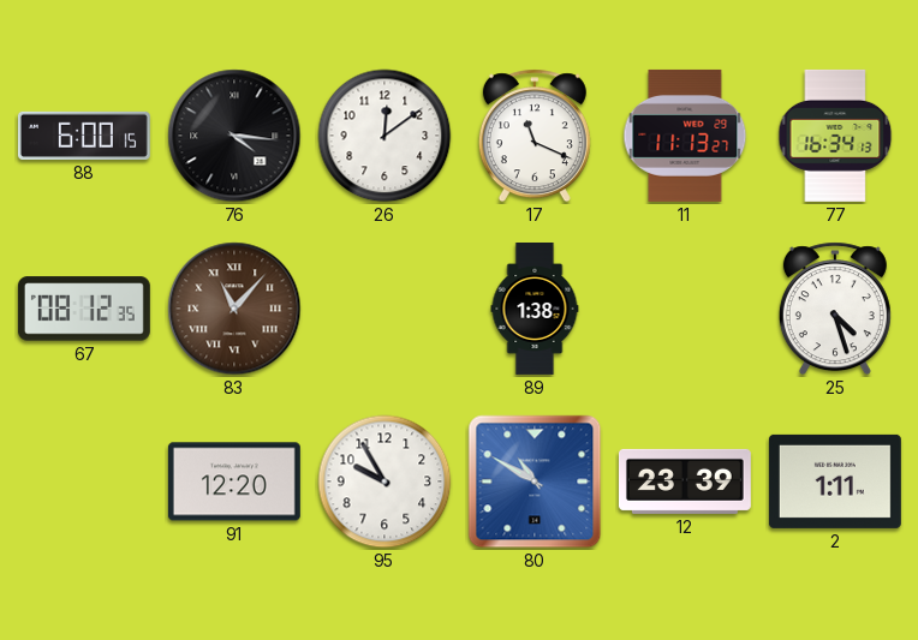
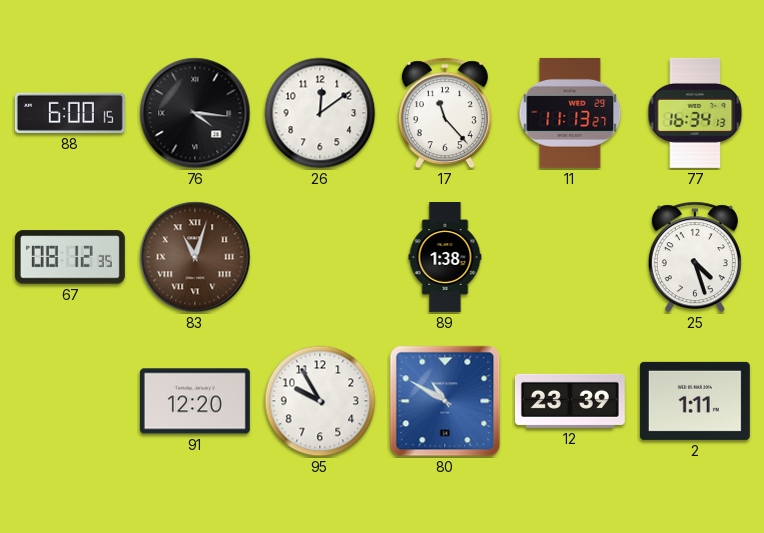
17: 11:19 -> 11:23 (445, 113)
83: 11:07 -> 11:03 (195, 257)
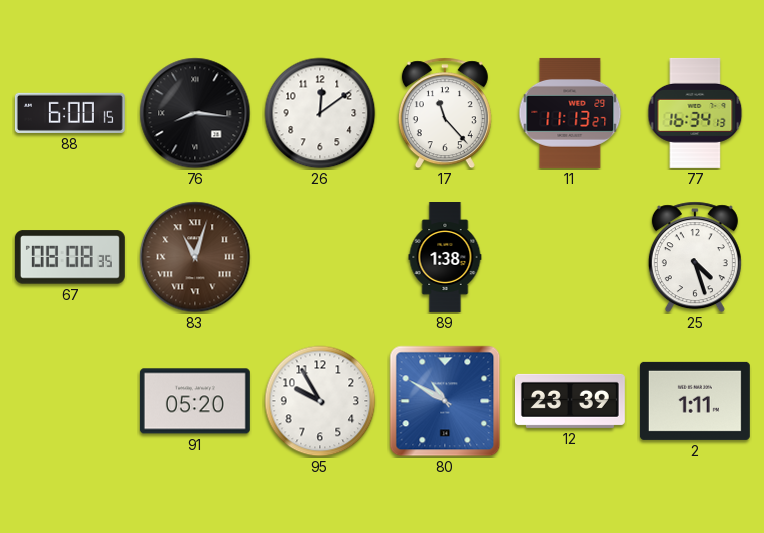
76: 4:16 -> 8:16 (195, 113)
67: 08:12 -> 08:08 (70, 257)
91: 12:20 -> 05:20 (195, 401)
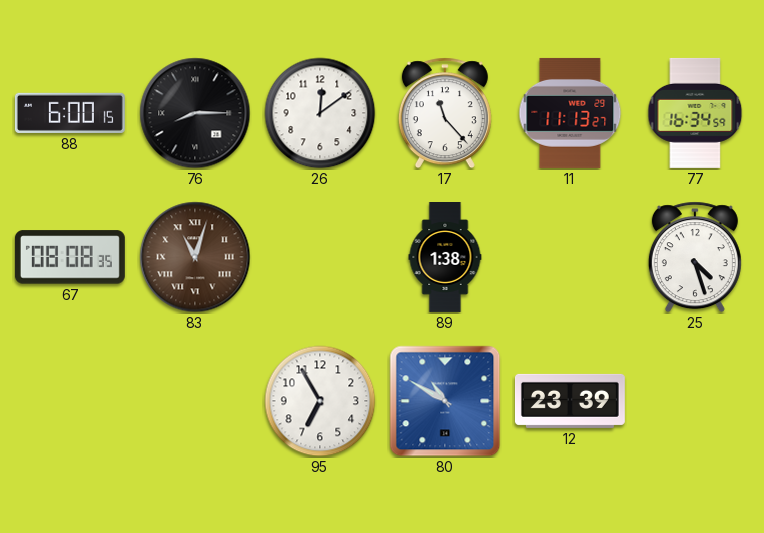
76: 8:16 -> 8:15 (195, 113)
77: 16:34:13 -> 16:34:59 (695, 113)
91: 05:20 -> none (195, 401)
95: 9:55 -> 6:55 (320, 401)
2: 1:11 -> none (695, 401)
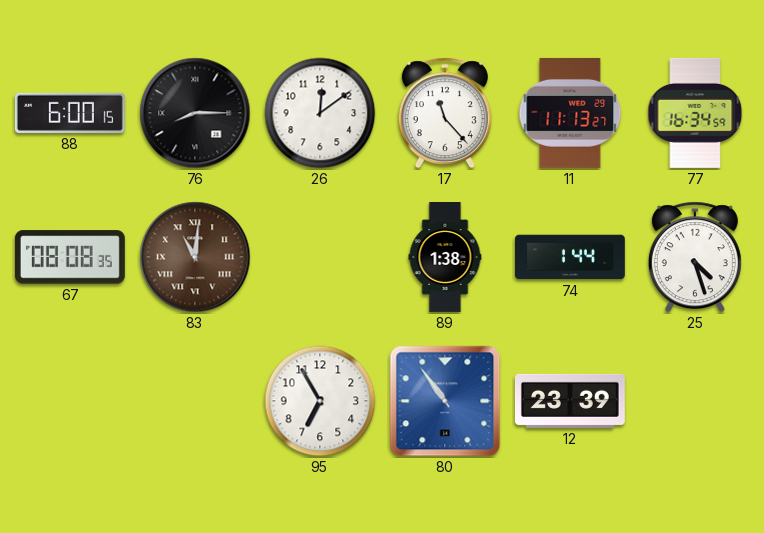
83: 11:03 -> 11:01 (195, 257)
74: none -> 1:44 (570, 257)
80: 10:50 -> 10:54 (445, 401)
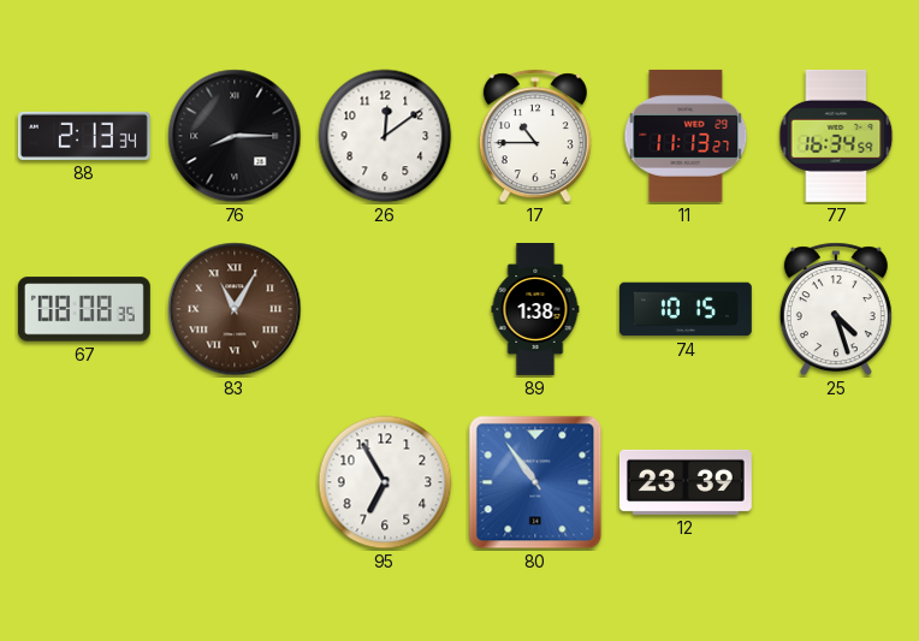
88: 6:00 -> 2:13 (84, 136)
17: 11:23 -> 10:45 (535, 136)
83: 11:01 -> 11:05 (235, 309)
74: 1:44 -> 10:15 (686, 309)
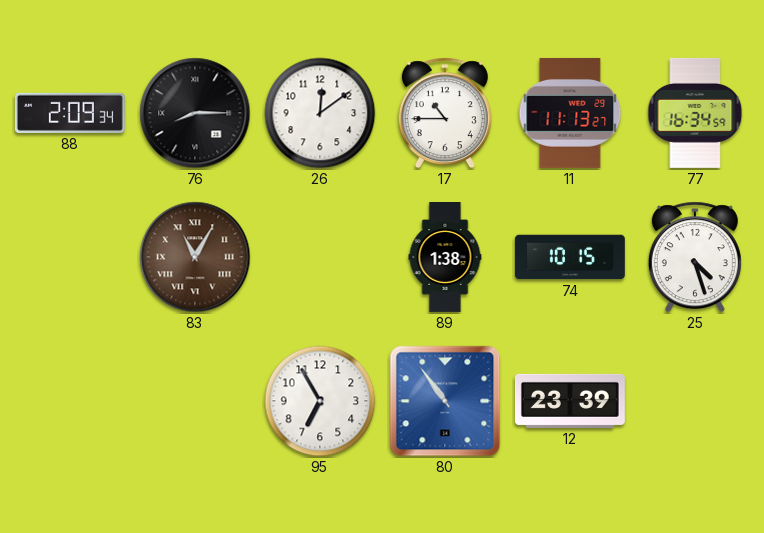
88: 2:13 -> 2:09 (70, 113)
67: 08:08 -> none (84, 309)
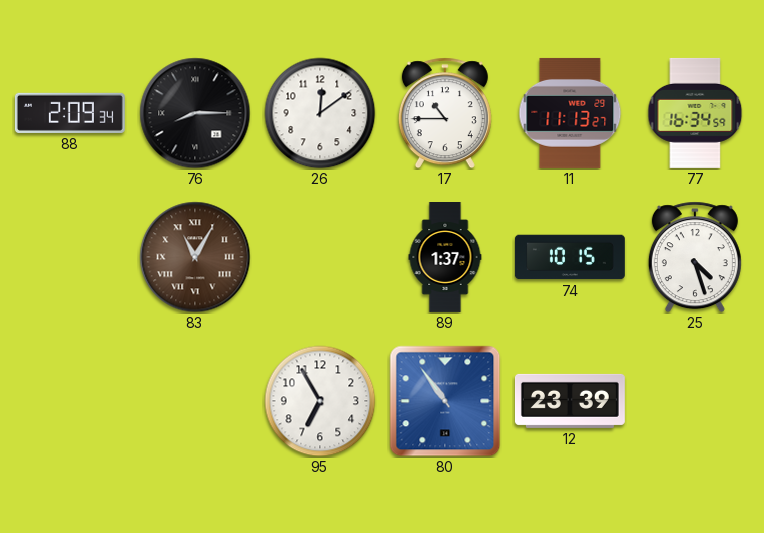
89: 1:38 -> 1:37 (445, 258)
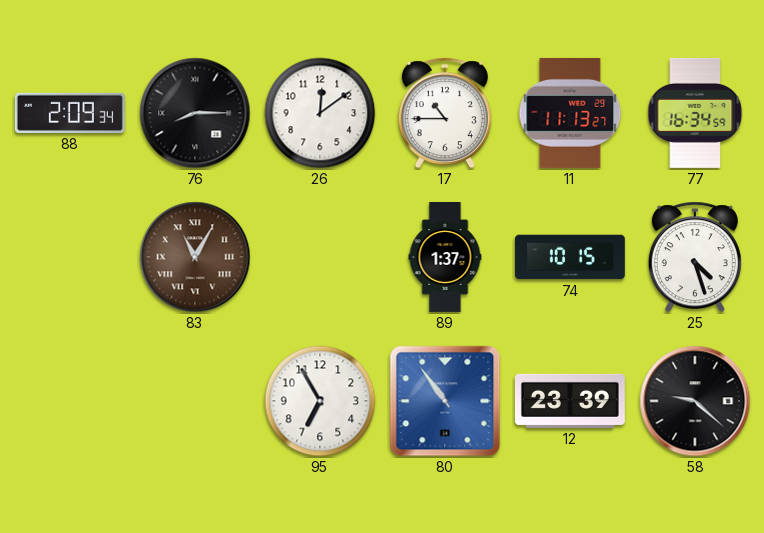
58: none -> 9:22 (695, 401)
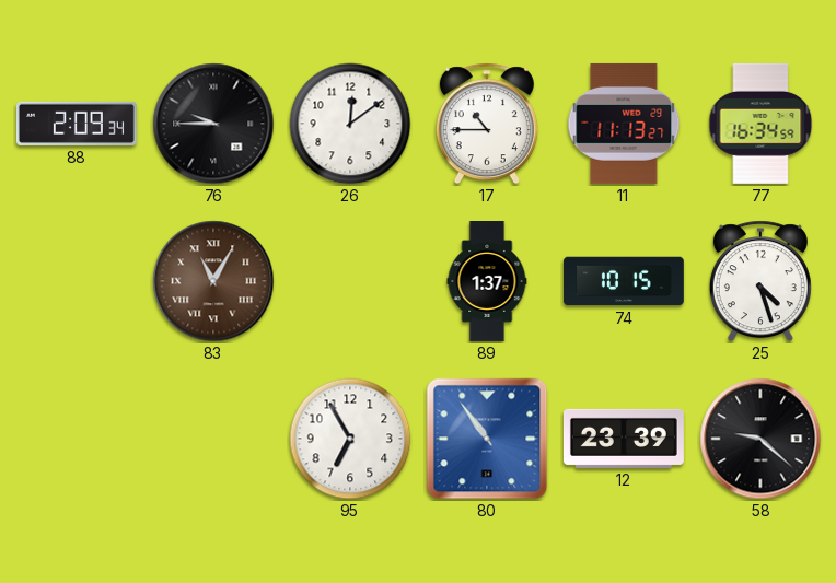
76: 8:15 -> 9:45 (213, 124)
